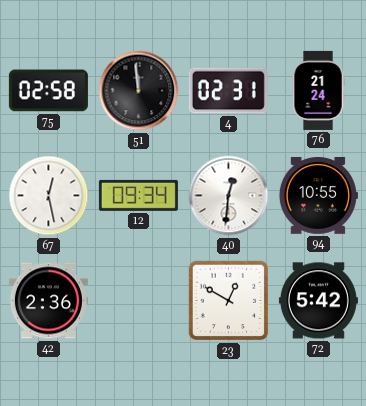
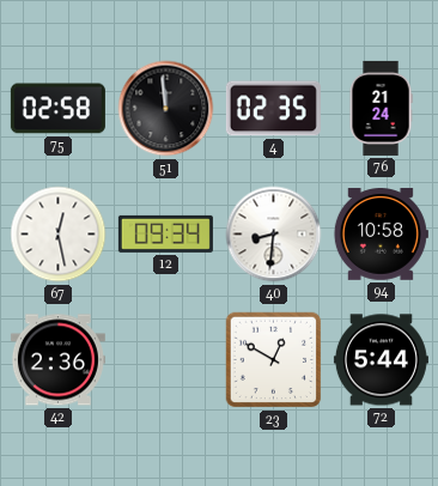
4: 02:31 -> 02:35 (273, 109)
40: 12:31 -> 8:31 (274, 235)
94: 10:55 -> 10:58 (381, 235)
72: 5:42 -> 5:44 (381, 360)
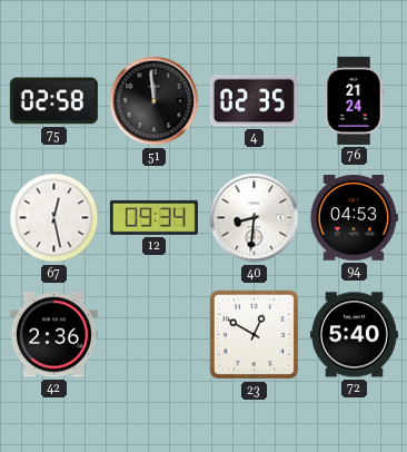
94: 10:58 -> 04:53 (354, 218)
72: 5:44 -> 5:40 (354, 335)
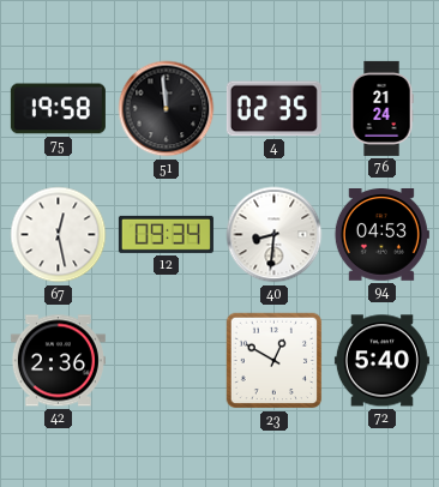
75: 02:58 -> 19:58 (58, 109)
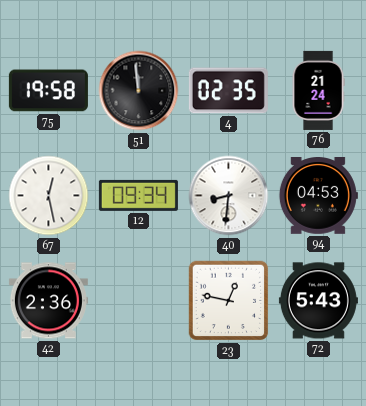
23: 12:50 -> 12:47 (229, 301)
72: 5:40 -> 5:43 (318, 301)
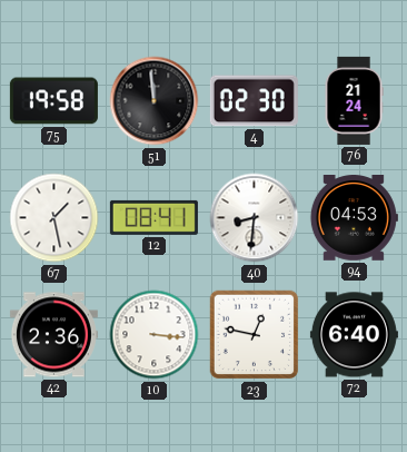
4: 02:35 -> 02:30 (254, 101)
67: 12:28 -> 1:28 (54, 218)
12: 09:34 -> 08:41 (153, 217)
10: none -> 3:16 (155, 335)
72: 5:43 -> 6:40 (354, 335)
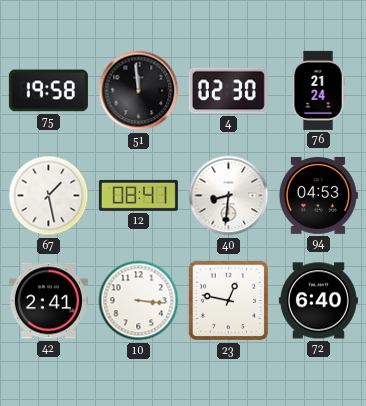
42: 2:36 -> 2:41 (48, 301)
